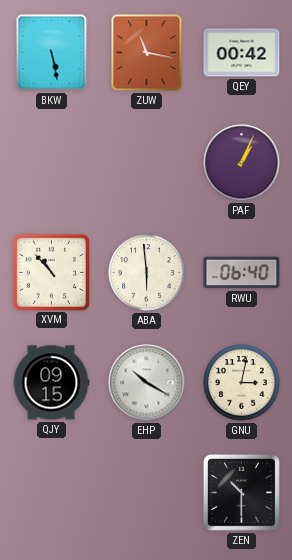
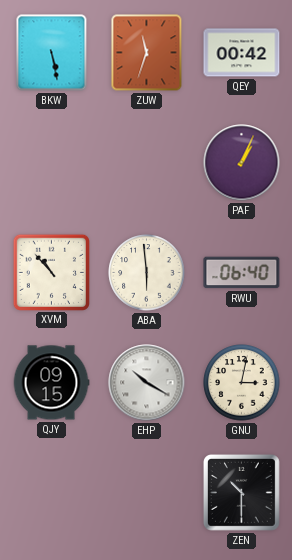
ZUW: 11:17 -> 11:33 (147, 53)
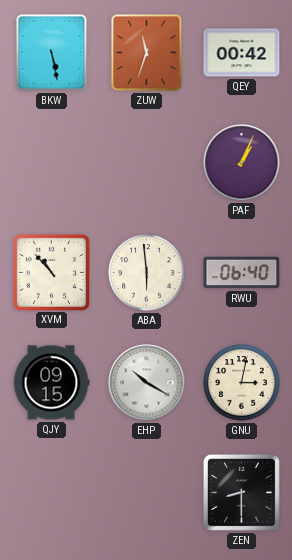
ZEN: 10:30 -> 8:30 (241, 492)
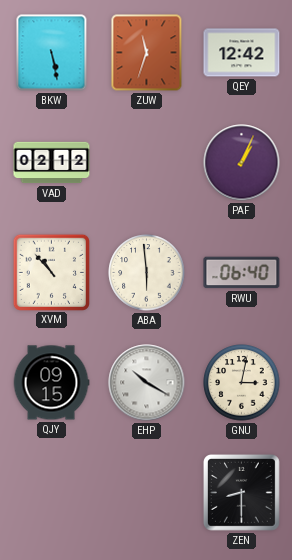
QEY: 00:42 -> 12:42 (242, 53)
VAD: none -> 02:12 (52, 163)
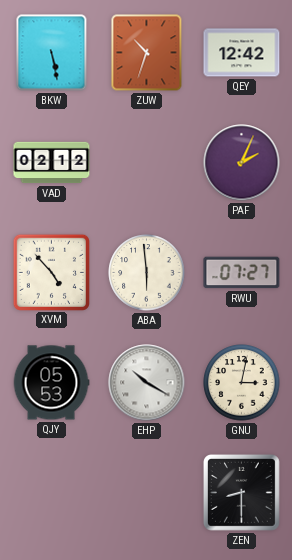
ZUW: 11:33 -> 10:33 (147, 53)
PAF: 1:04 -> 2:04 (242, 163)
XVM: 10:53 -> 4:53 (51, 272)
RWU: 06:40 -> 07:27 (242, 273)
QJY: 09:15 -> 05:53 (51, 383)
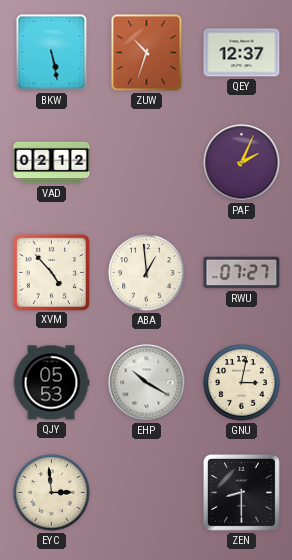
QEY: 12:42 -> 12:37 (242, 53)
ABA: 5:59 -> 12:59 (147, 273)
EYC: none -> 2:59 (52, 493)
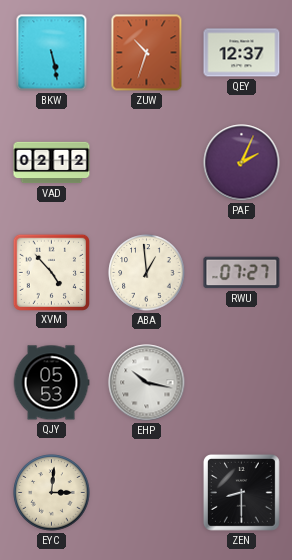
EHP: 10:20 -> 10:17 (147, 383)
GNU: 3:02 -> none (242, 383)
EYC: 2:59 -> 3:01 (52, 493)
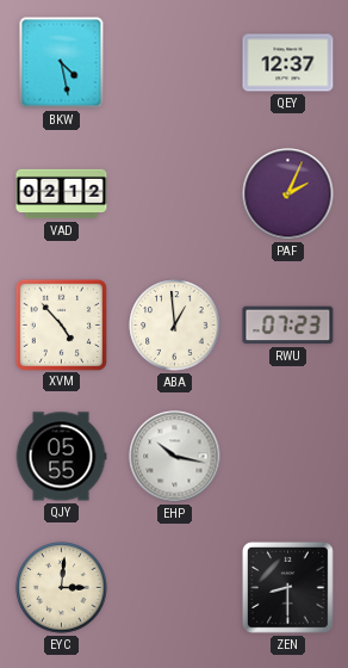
BKW: 5:28 -> 4:28 (62, 63)
ZUW: 10:33 -> none (147, 53)
RWU: 07:27 -> 07:23 (288, 326)
QJY: 05:53 -> 05:55 (61, 457)
